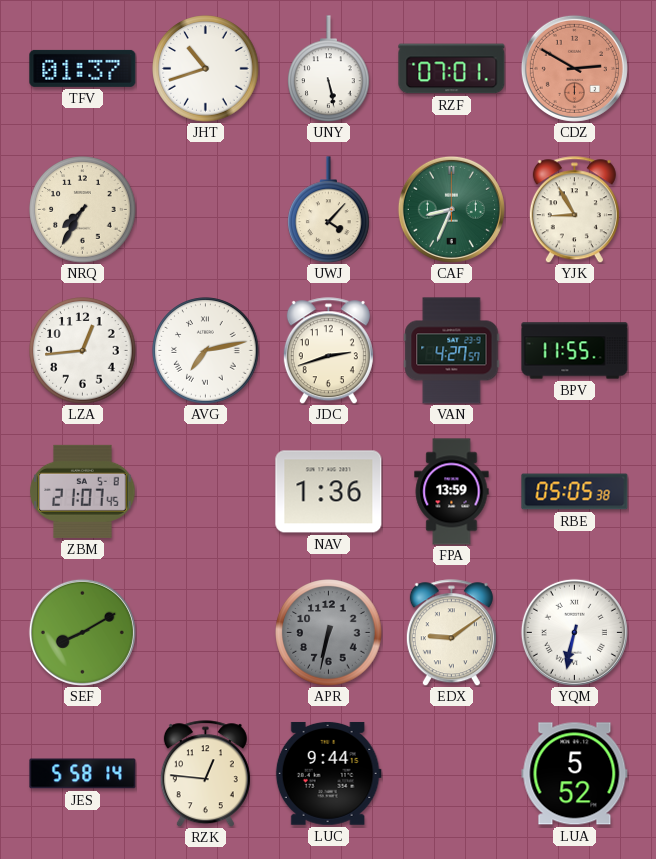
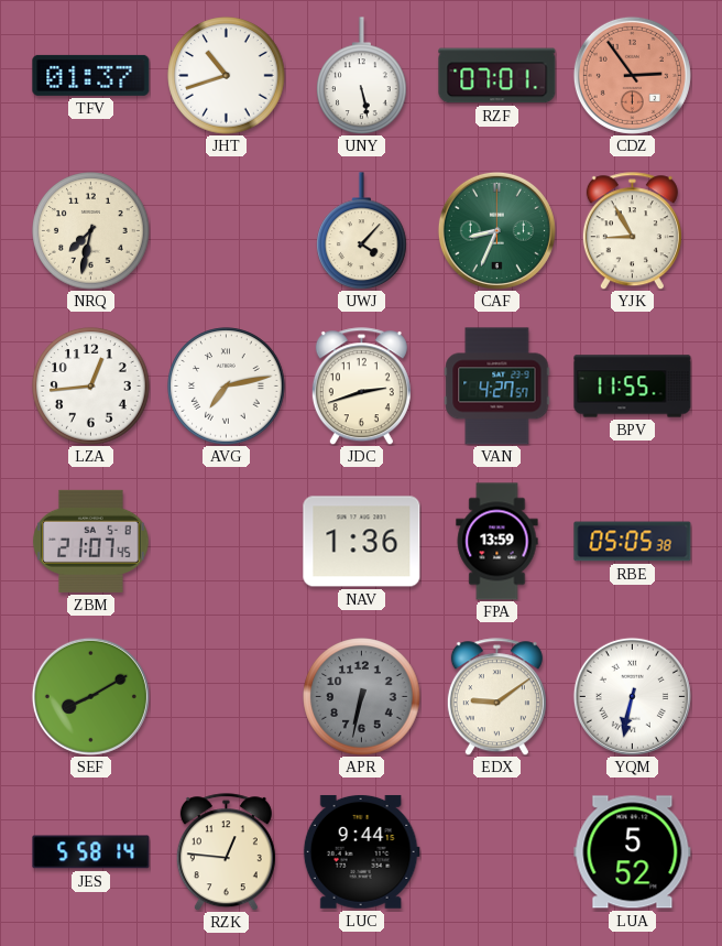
CDZ: 2:50 -> 2:54 (632, 75)
NRQ: 7:35 -> 7:32 (91, 231)
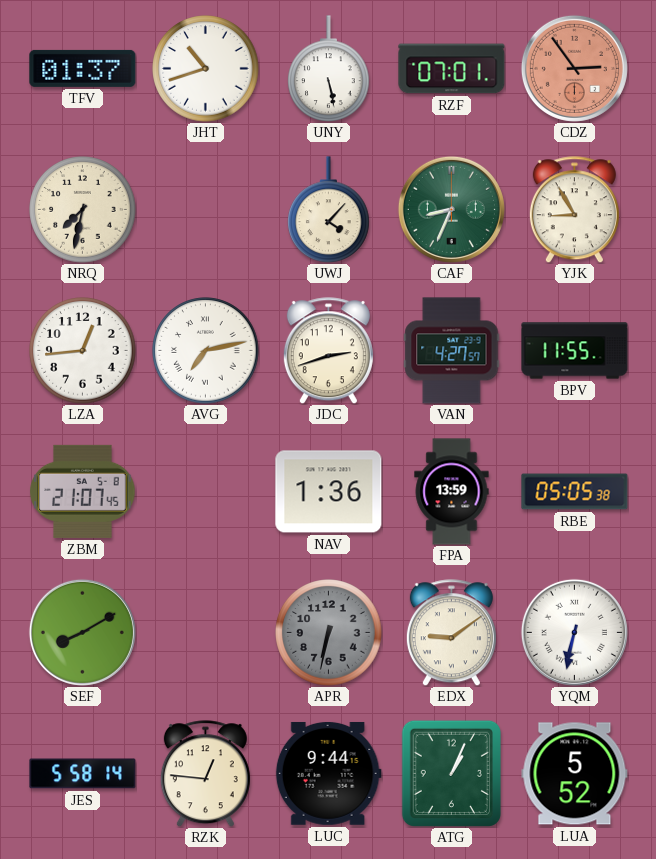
ATG: none -> 1:04 (451, 773)
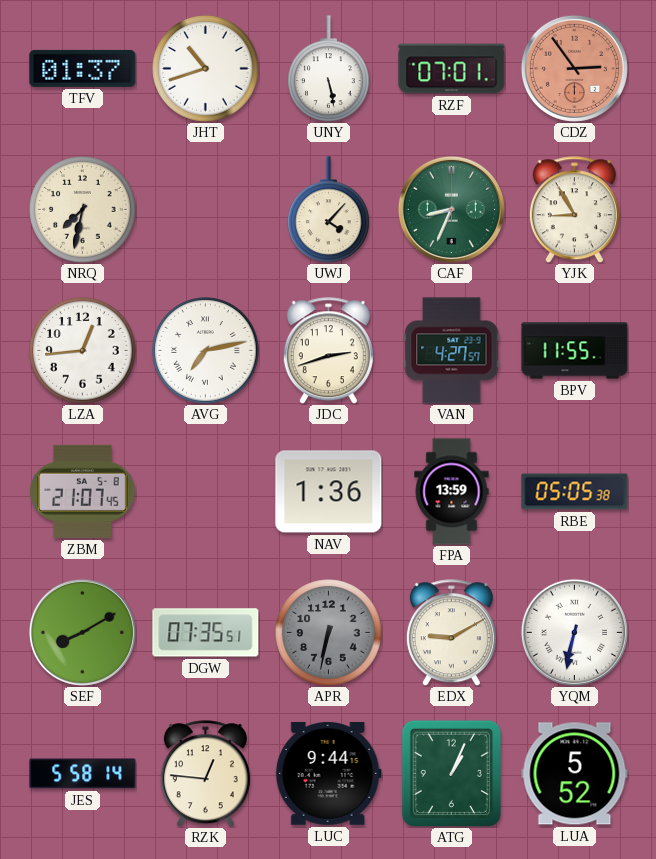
DGW: none -> 07:35 (206, 633)
EDX: 9:09 -> 9:10 (451, 633)
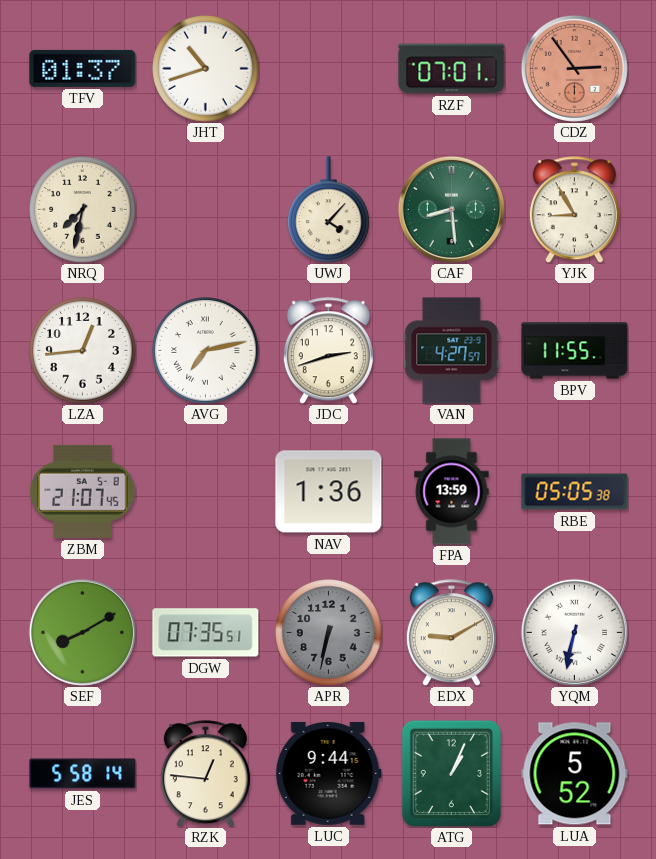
UNY: 5:28 -> none (329, 69)
CAF: 8:34 -> 8:29 (451, 209)
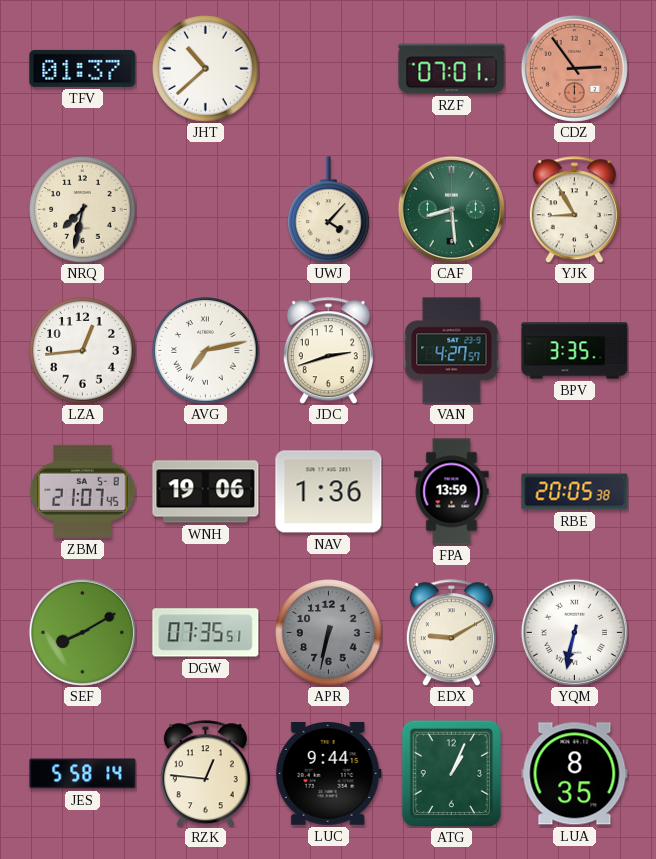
JHT: 10:42 -> 10:38 (206, 69)
BPV: 11:55 -> 3:35 (575, 351)
WNH: none -> 19:06 (206, 492)
RBE: 05:05 -> 20:05 (575, 492)
LUA: 5:52 -> 8:35 (575, 774)
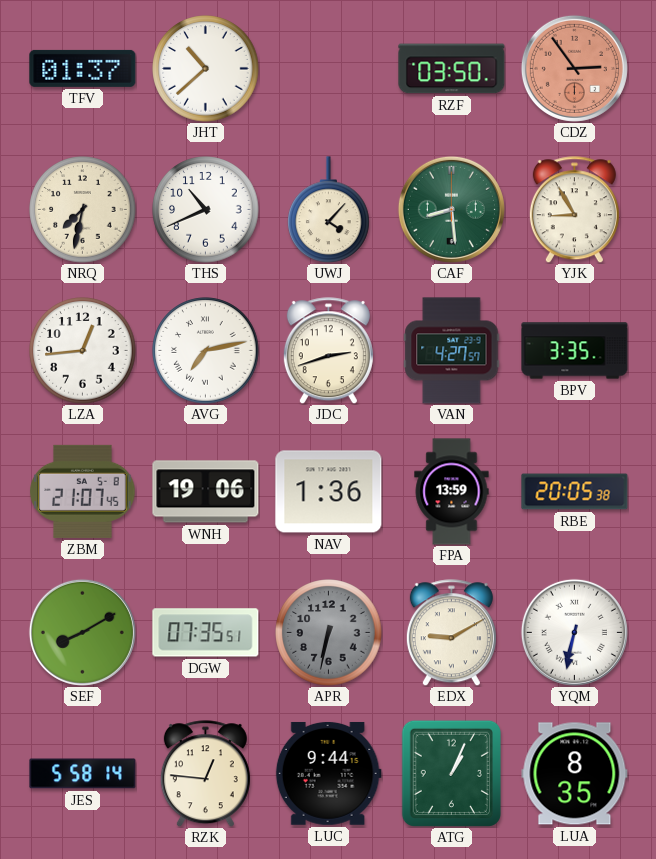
RZF: 07:01 -> 03:50 (452, 69)
THS: none -> 10:41 (206, 210)
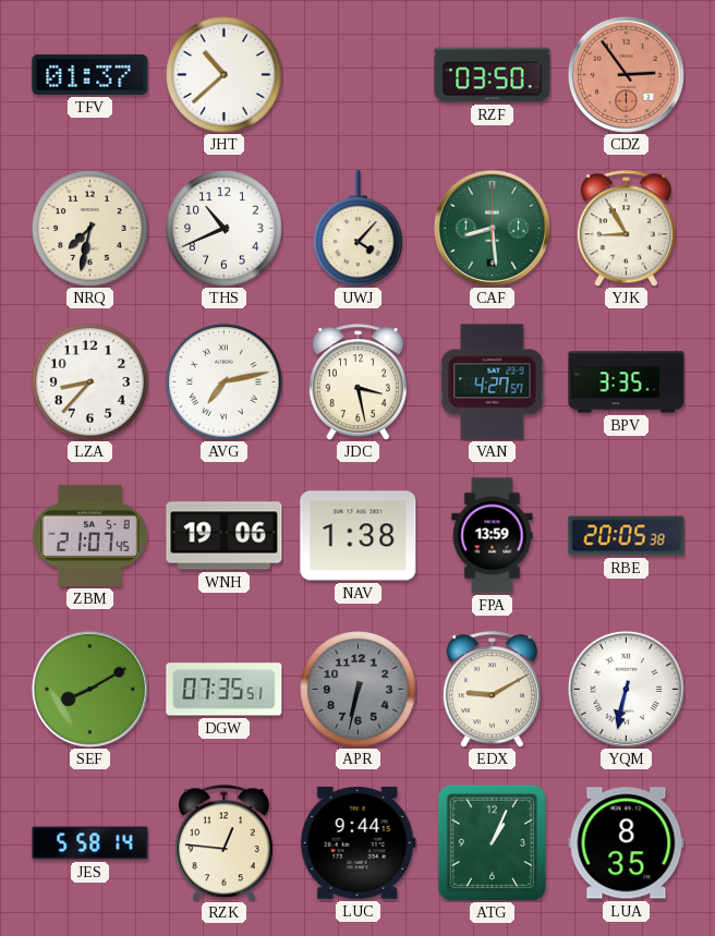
LZA: 12:44 -> 8:37 (90, 382)
JDC: 2:42 -> 3:28 (357, 382)
NAV: 1:36 -> 1:38 (359, 536)
